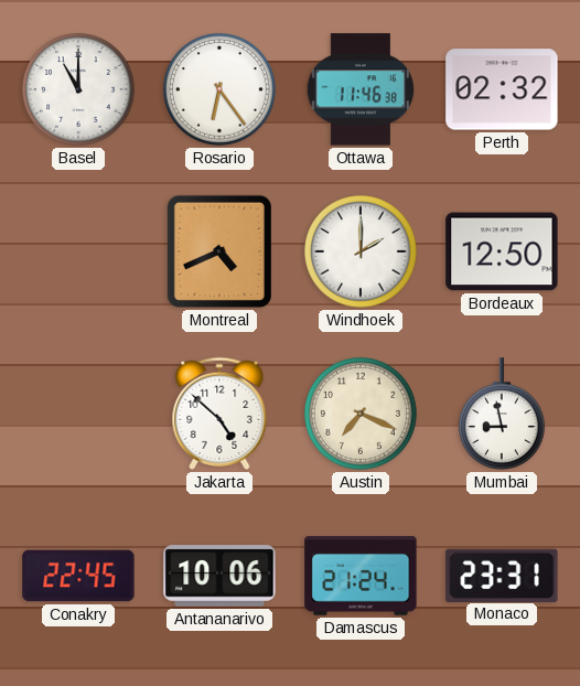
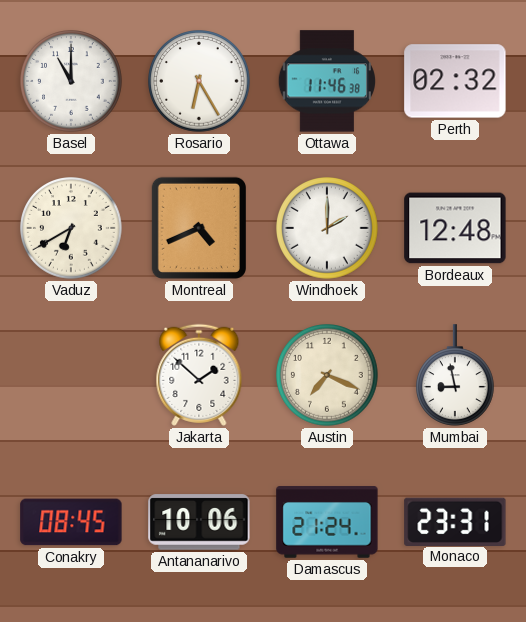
Rosario: 6:24 -> 6:25 (199, 81)
Vaduz: none -> 6:40 (71, 228)
Bordeaux: 12:50 -> 12:48 (455, 228)
Jakarta: 4:52 -> 1:52 (199, 375)
Conakry: 22:45 -> 08:45 (71, 522)
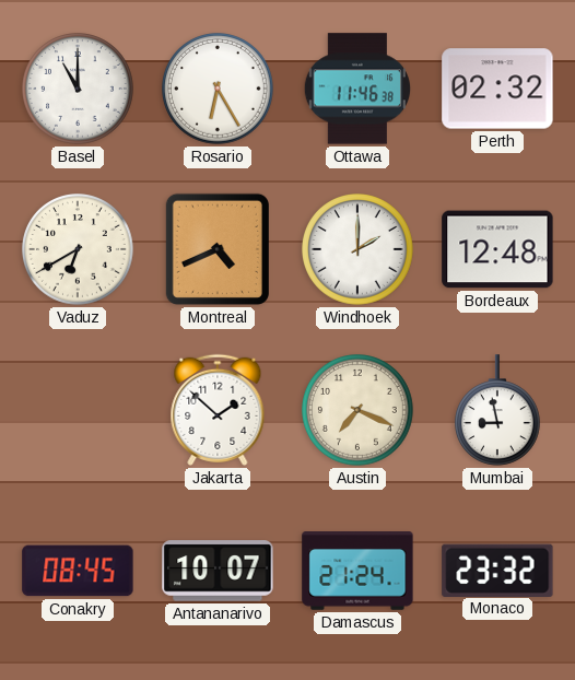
Antananarivo: 10:06 -> 10:07 (218, 571)
Monaco: 23:31 -> 23:32 (497, 570)
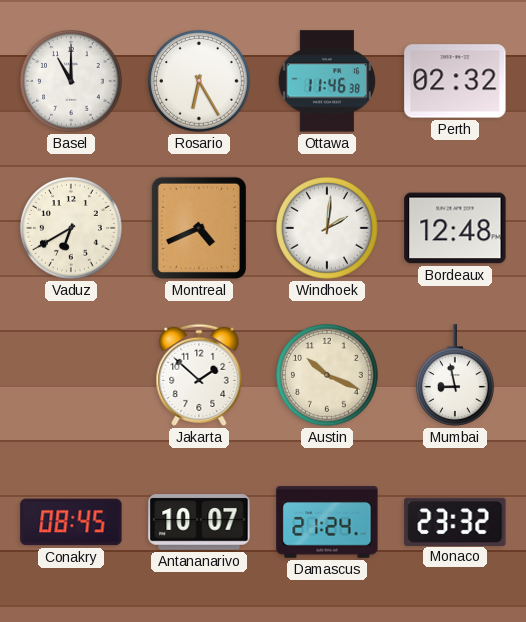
Windhoek: 2:00 -> 2:01 (327, 228)
Austin: 7:19 -> 10:19 (327, 375)
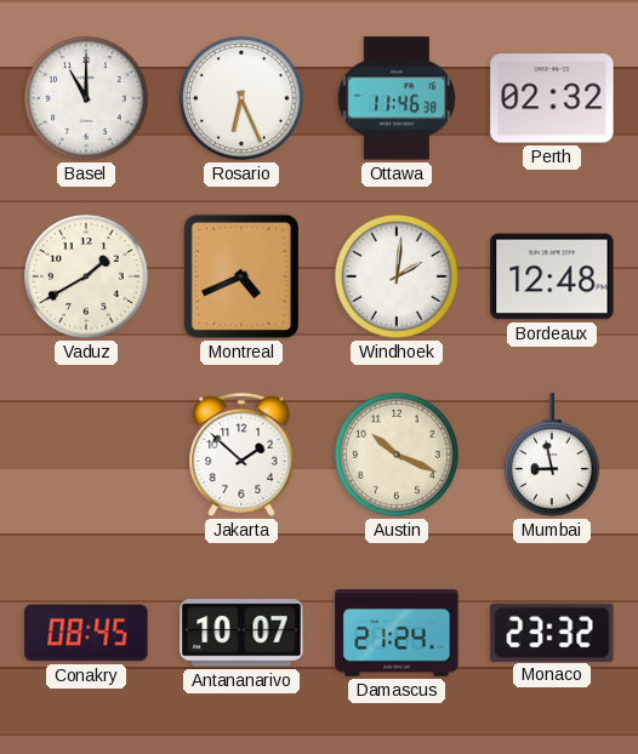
Rosario: 6:25 -> 6:26 (241, 98)
Vaduz: 6:40 -> 1:40 (86, 276)
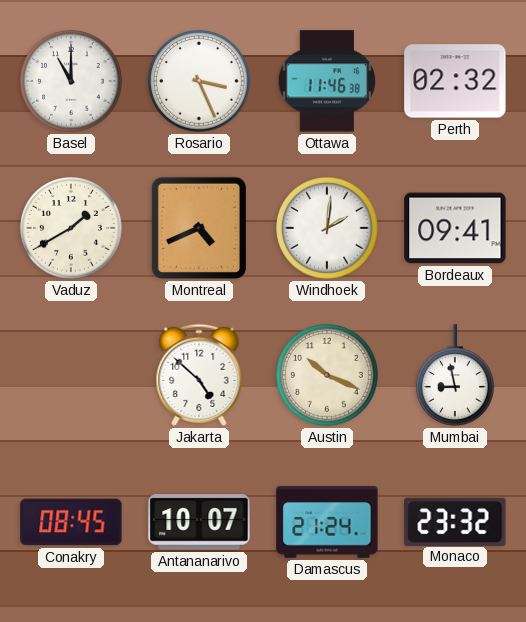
Rosario: 6:26 -> 3:26 (199, 81)
Bordeaux: 12:48 -> 09:41 (455, 228)
Jakarta: 1:52 -> 4:52 (199, 375)
